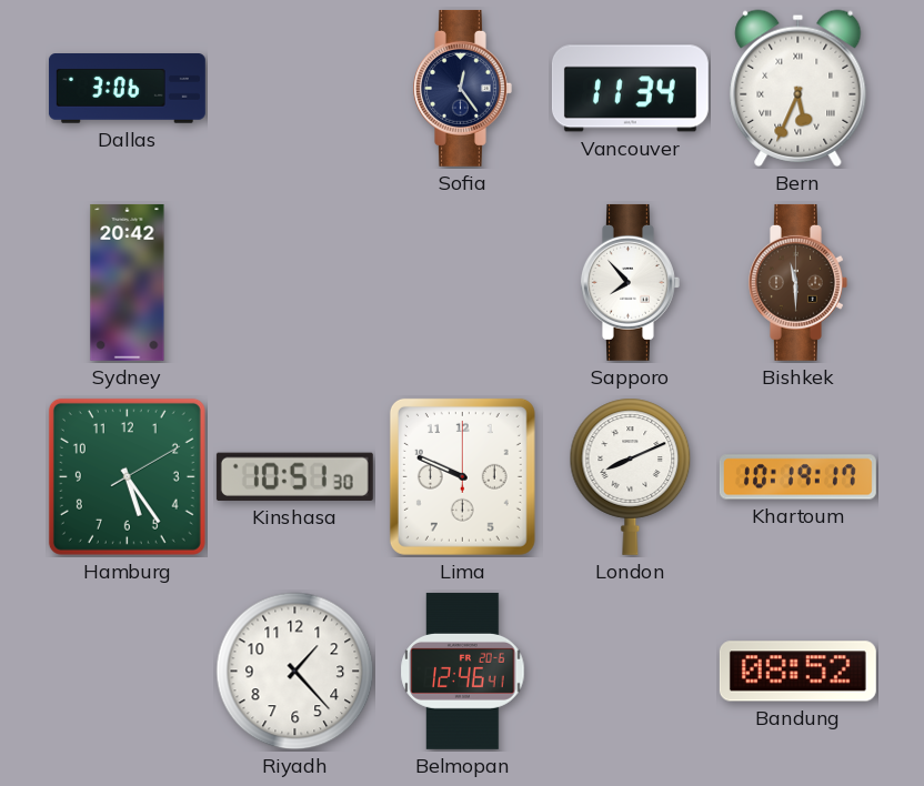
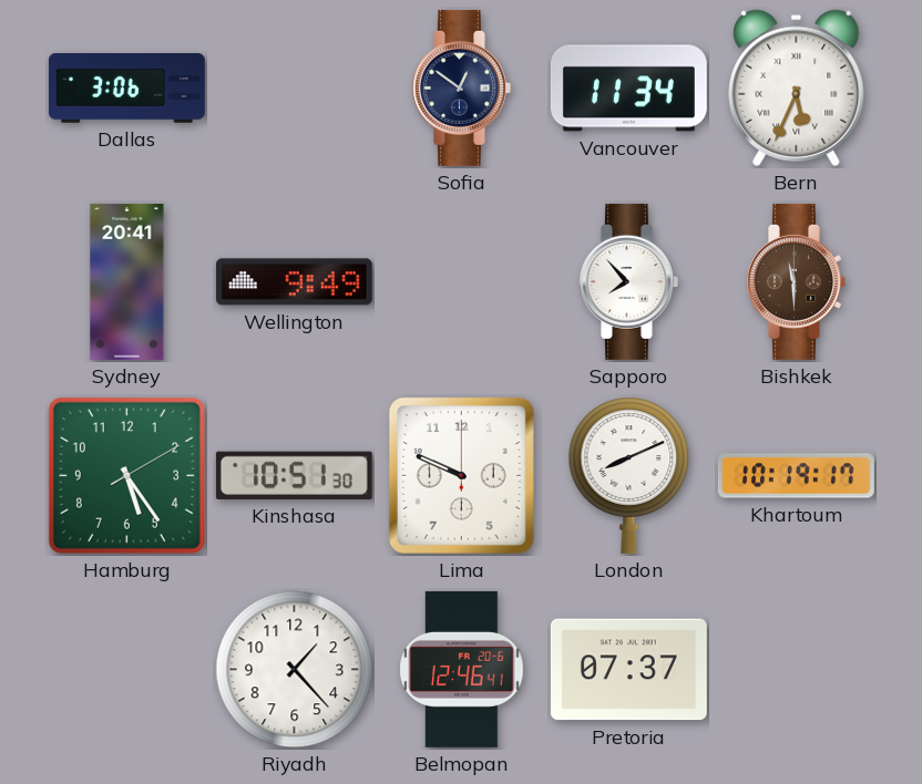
Sofia: 12:24 -> 12:51 (461, 87)
Sydney: 20:42 -> 20:41 (127, 281)
Wellington: none -> 9:49 (294, 282)
Pretoria: none -> 07:37 (628, 670)
Bandung: 08:52 -> none (797, 672)
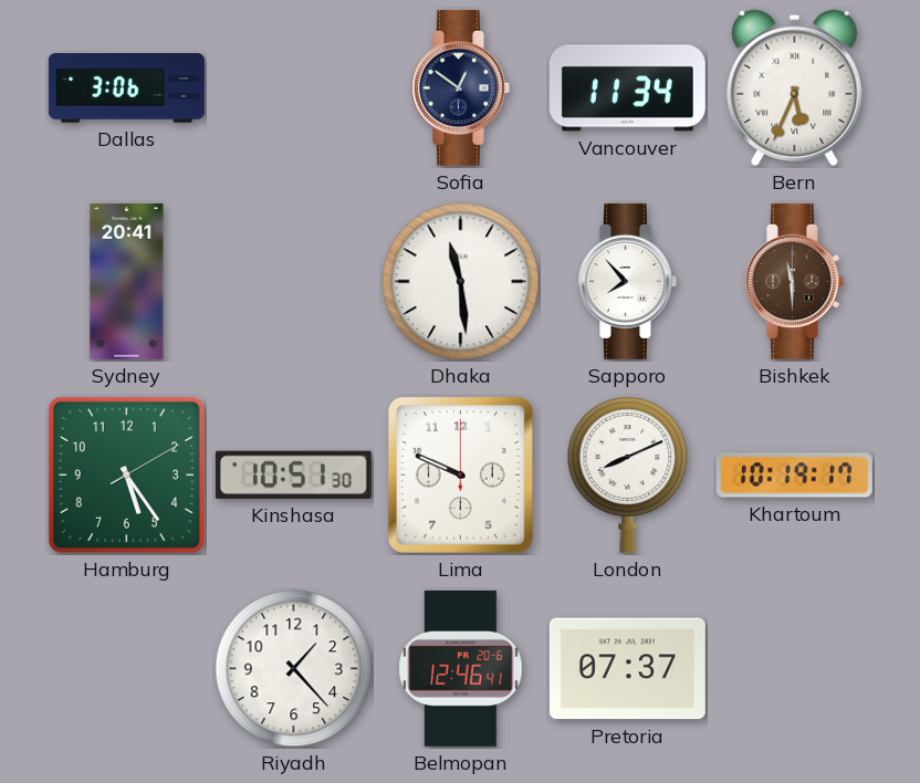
Wellington: 9:49 -> none (294, 282)
Dhaka: none -> 11:29 (461, 282)
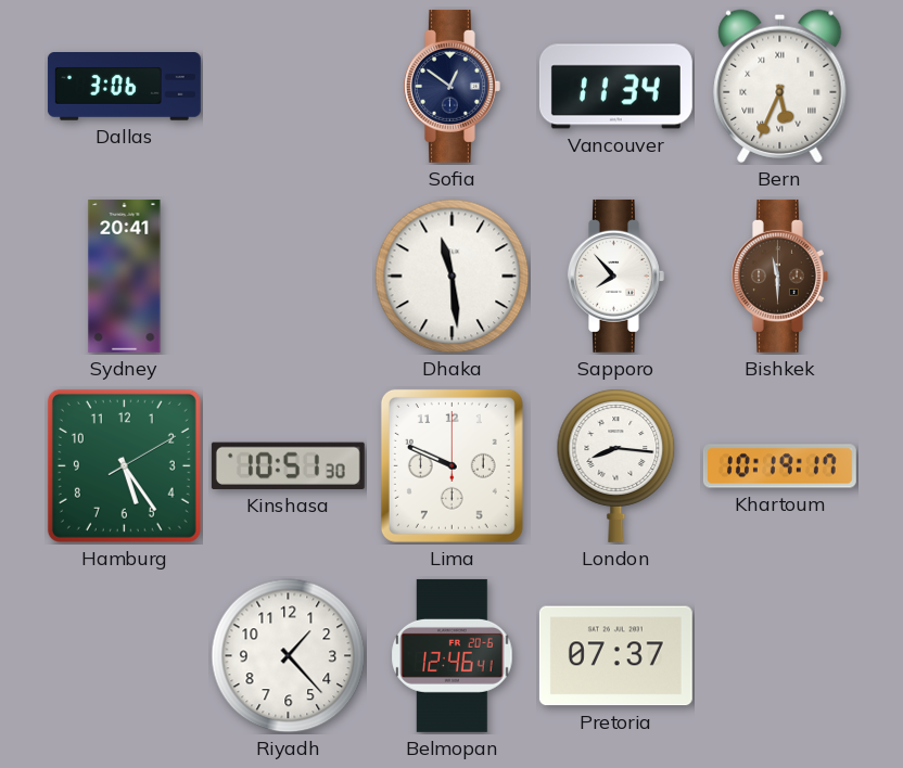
London: 8:11 -> 8:16 (616, 465)
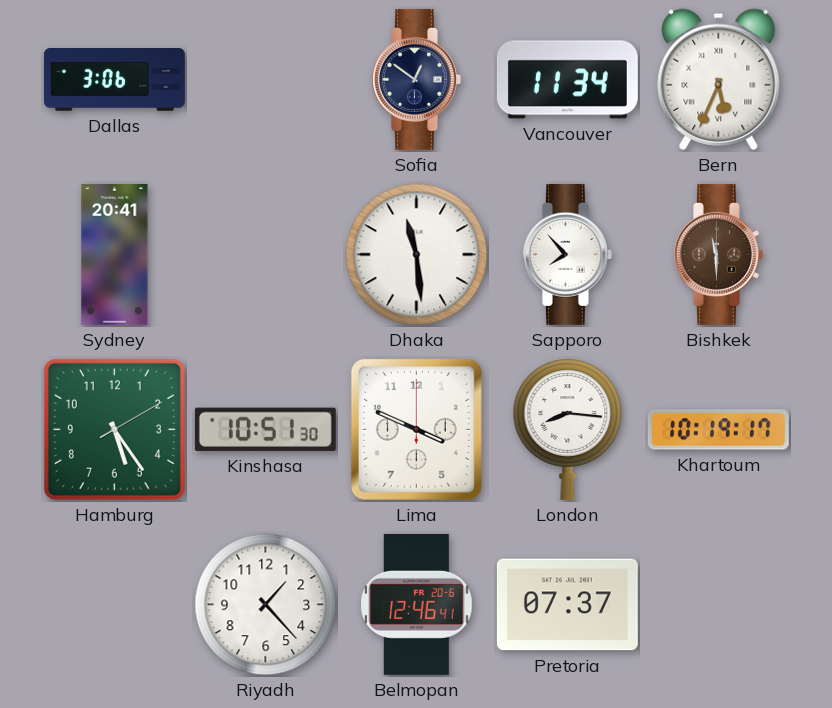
Lima: 9:49 -> 3:49 (416, 429)
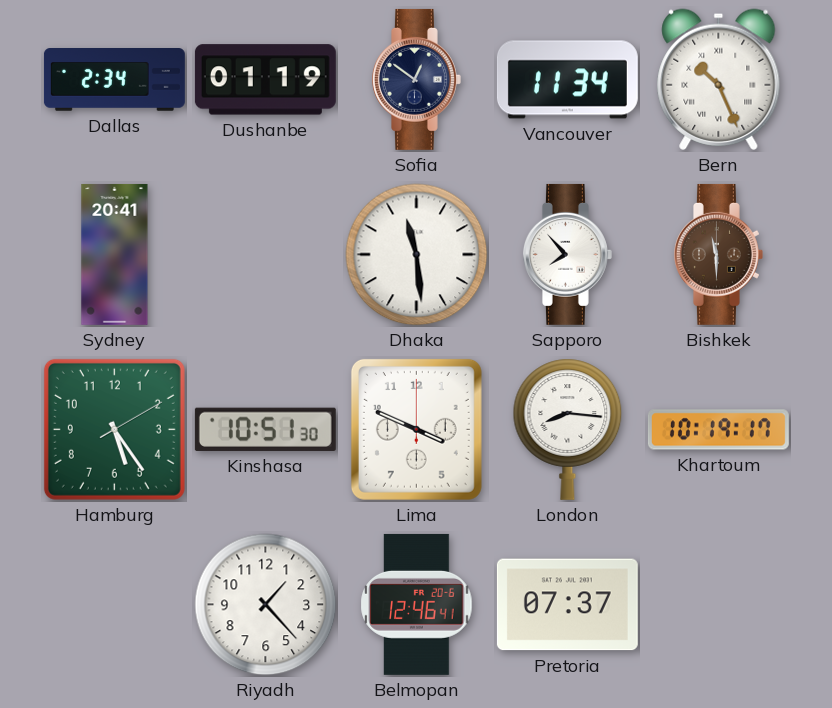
Dallas: 3:06 -> 2:34 (114, 80)
Dushanbe: none -> 01:19 (265, 80)
Bern: 5:34 -> 10:26 (719, 79)
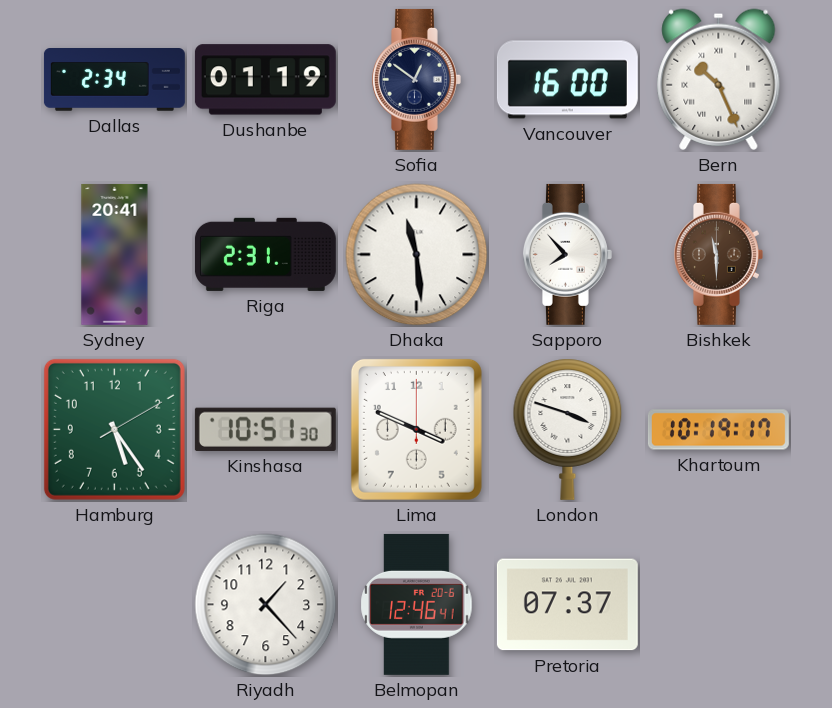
Vancouver: 11:34 -> 16:00 (567, 80)
Riga: none -> 2:31 (265, 254)
London: 8:16 -> 3:48 (568, 429)
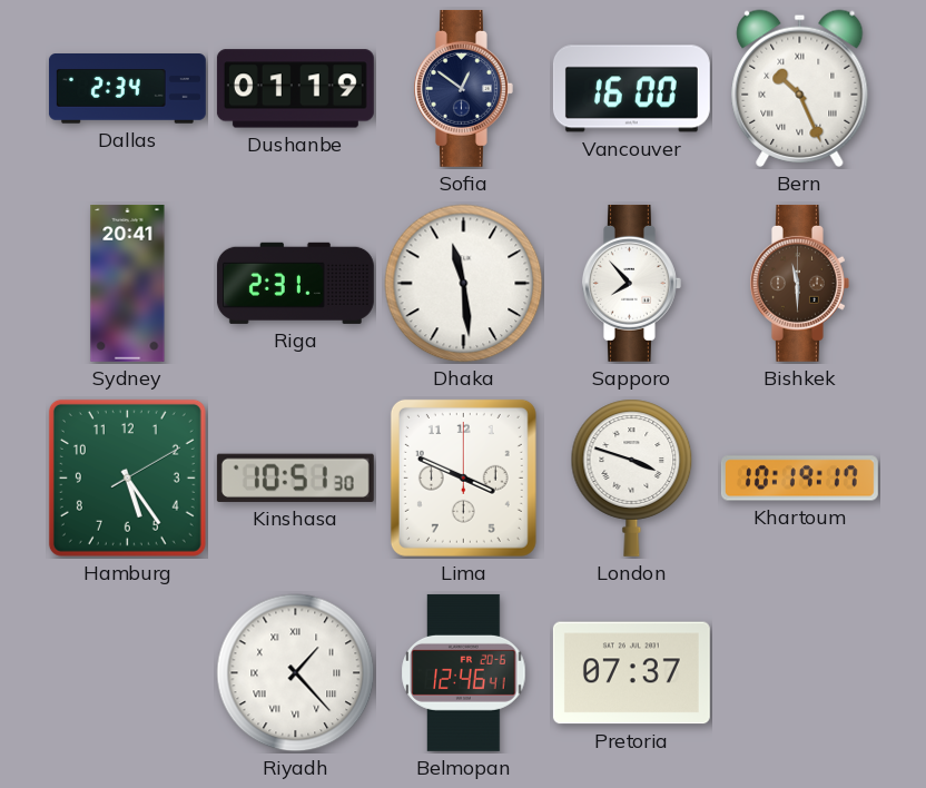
Riyadh numerals: Arabic -> Roman (296, 673)
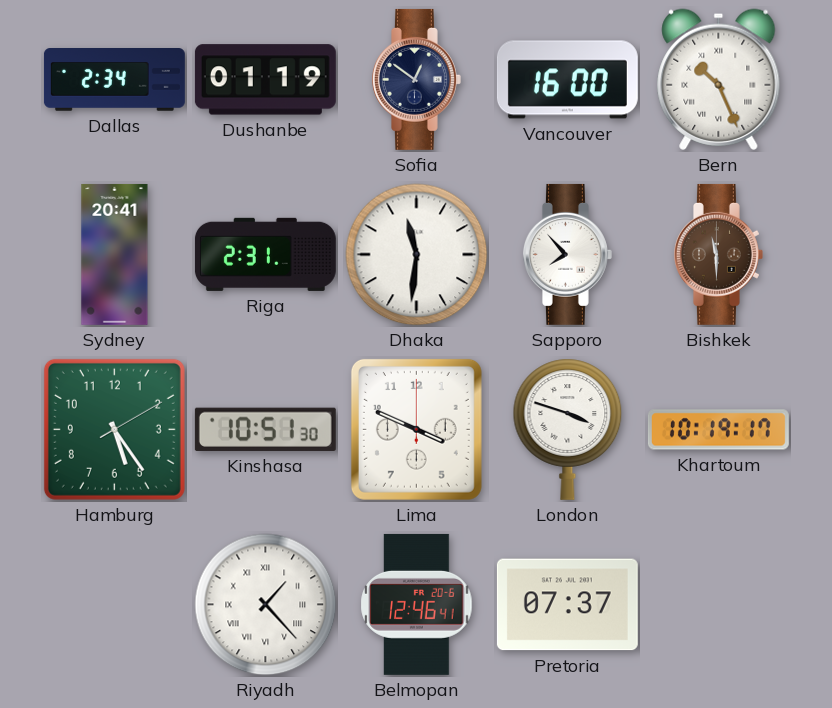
Dhaka: 11:29 -> 11:31 (417, 255)
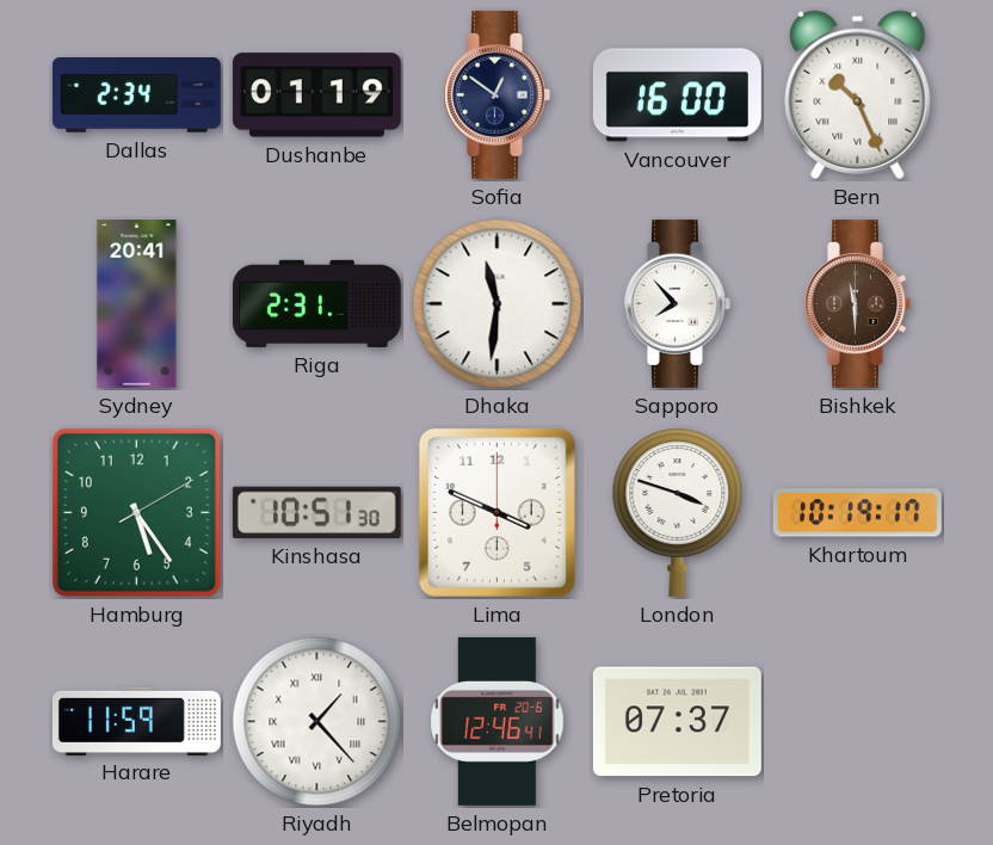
Harare: none -> 11:59 (136, 721)
